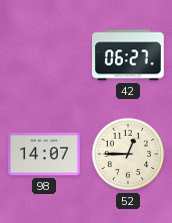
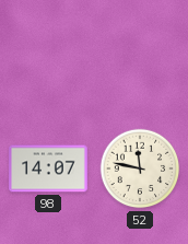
42: 06:27 -> none (129, 55)
52: 12:45 -> 11:47 (140, 169)
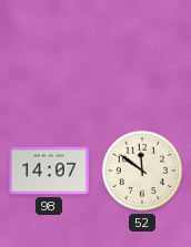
52: 11:47 -> 11:51 (142, 171)
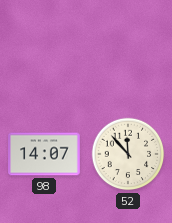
52: 11:51 -> 11:53 (128, 154)
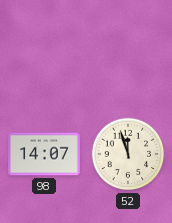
52: 11:53 -> 11:57 (128, 154)
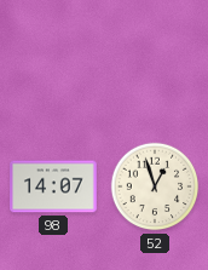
52: 11:57 -> 12:57 (155, 186)
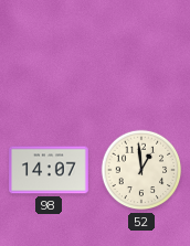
52: 12:57 -> 12:59 (141, 170)
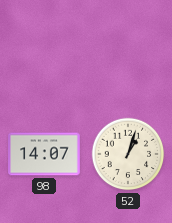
52: 12:59 -> 1:03 (128, 154)
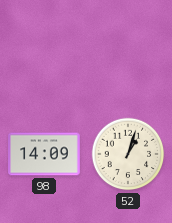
98: 14:07 -> 14:09 (44, 154)
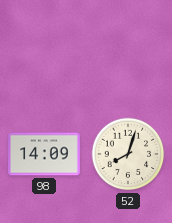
52: 1:03 -> 8:03 (128, 154)
